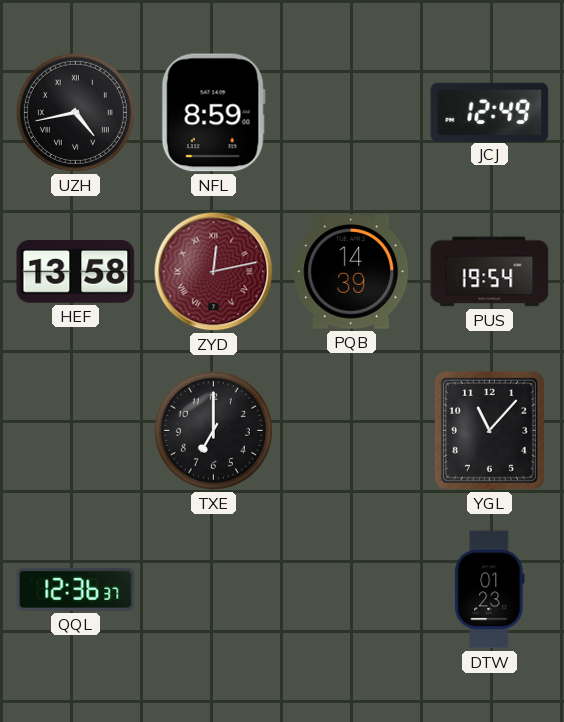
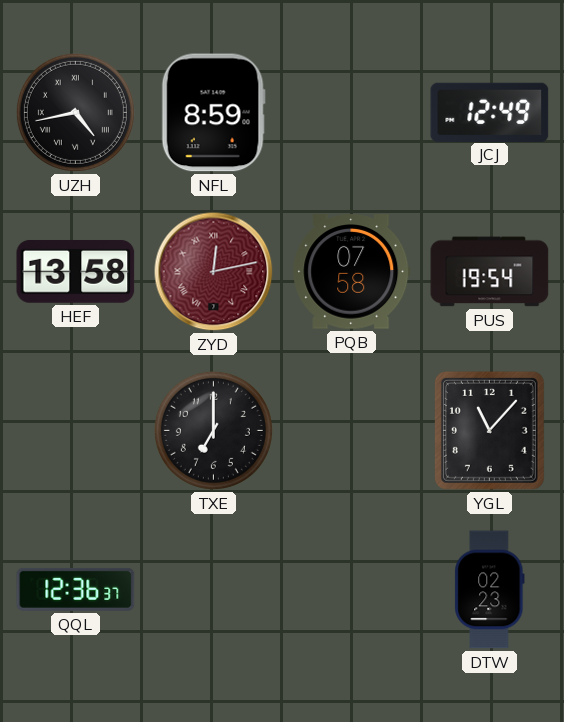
PQB: 14:39 -> 07:58 (352, 272)
DTW: 01:23 -> 02:23 (490, 590)
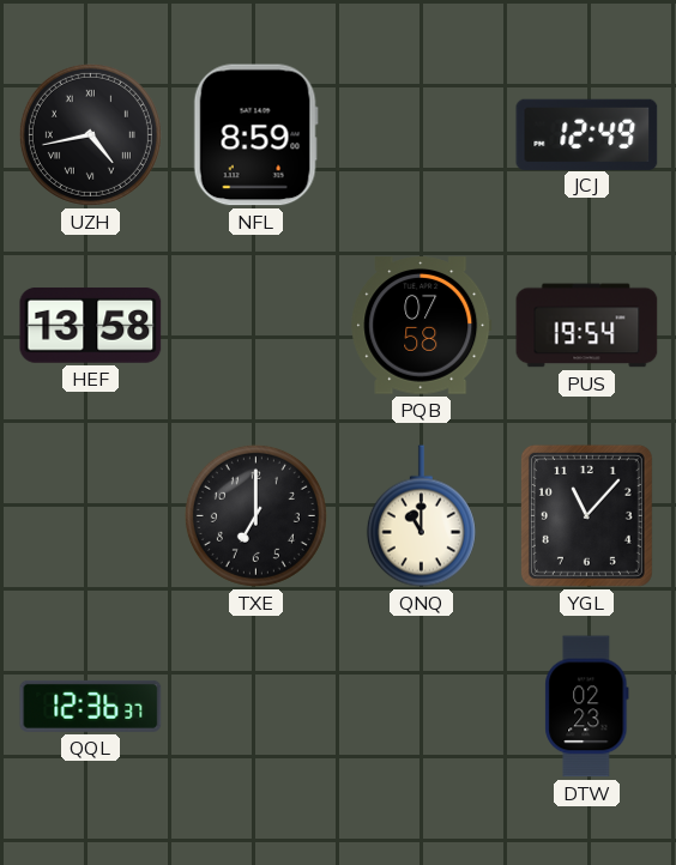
ZYD: 12:13 -> none (214, 272)
QNQ: none -> 11:00 (421, 516)
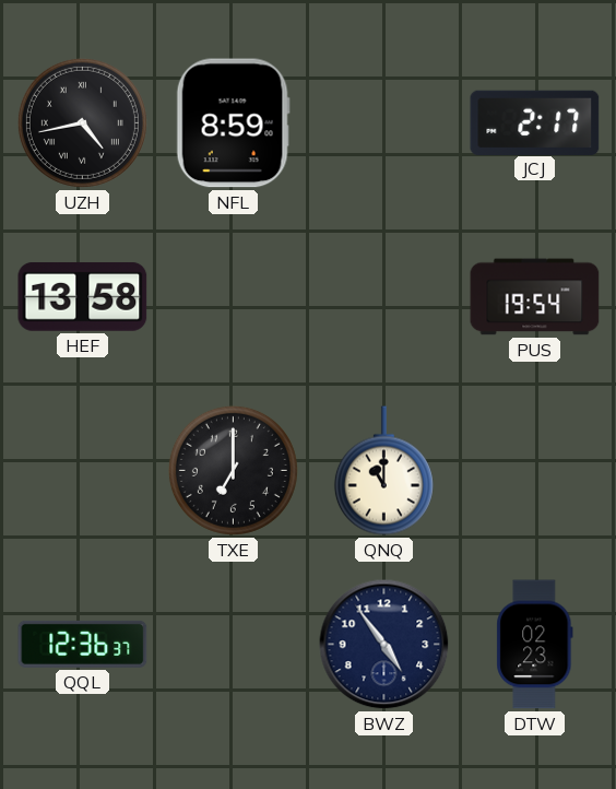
JCJ: 12:49 -> 2:17 (535, 122)
PQB: 07:58 -> none (422, 326)
YGL: 11:07 -> none (586, 515)
BWZ: none -> 4:54 (384, 645)
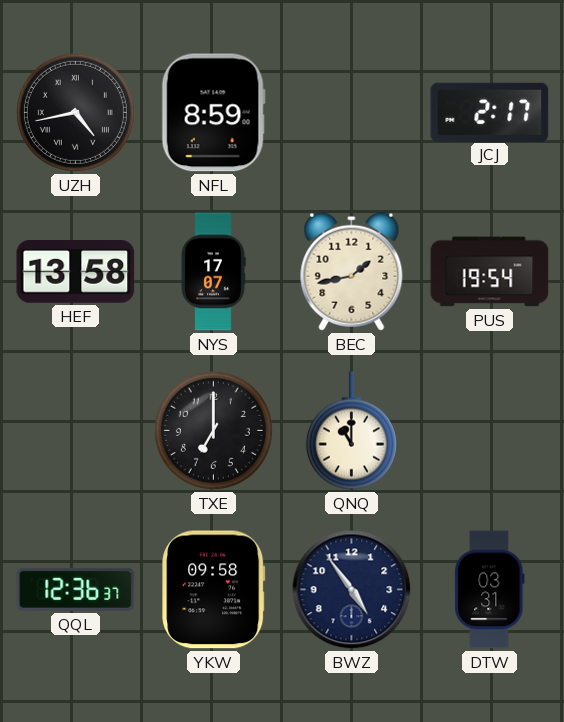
NYS: none -> 17:07 (213, 272)
BEC: none -> 1:43 (352, 271)
YKW: none -> 09:58 (214, 590)
DTW: 02:23 -> 03:31 (490, 590)
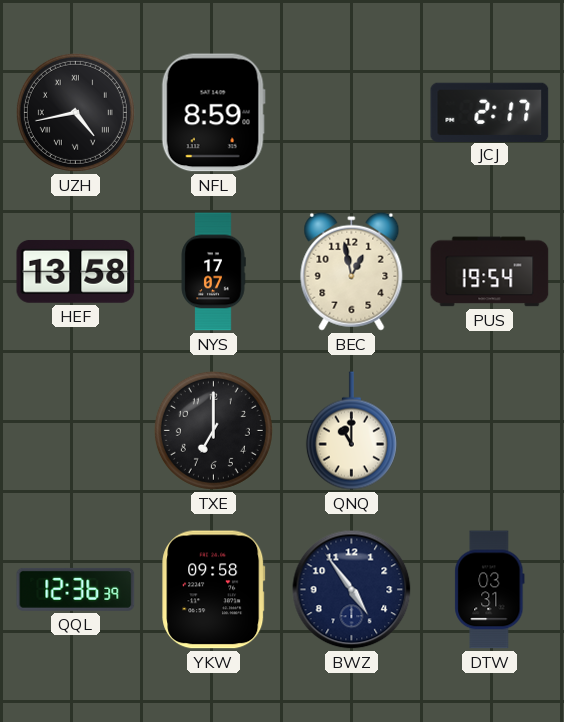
BEC: 1:43 -> 12:58 (352, 271)
QQL: 12:36:37 -> 12:36:39 (76, 589)
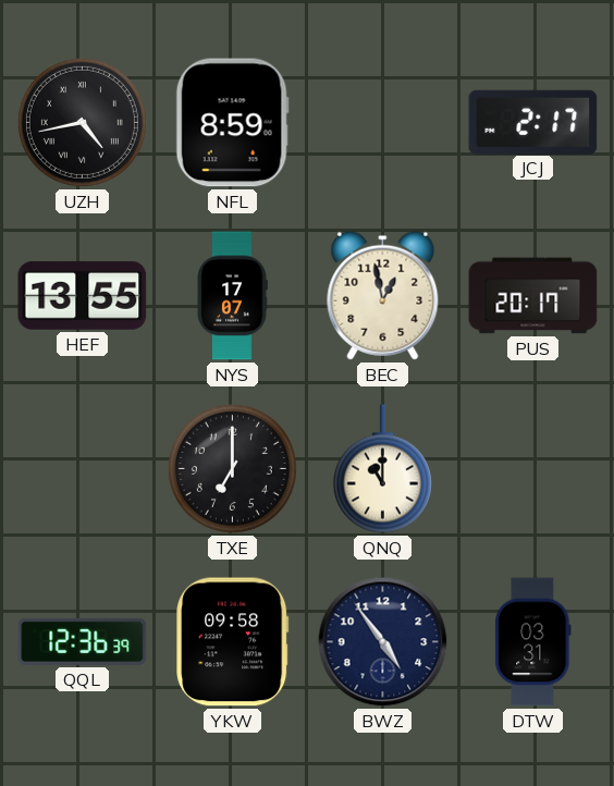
HEF: 13:58 -> 13:55 (83, 295)
PUS: 19:54 -> 20:17 (533, 296)
